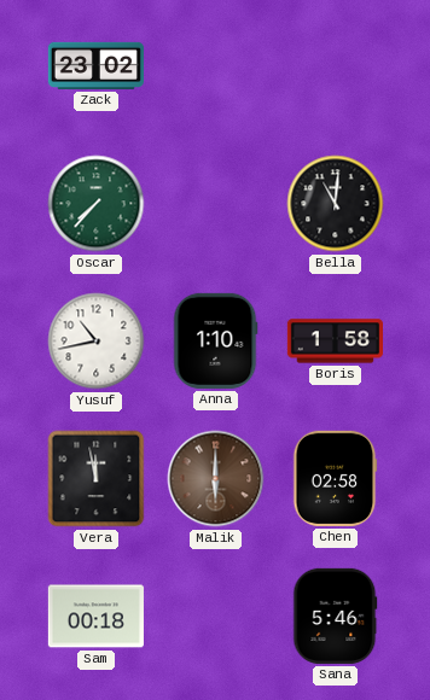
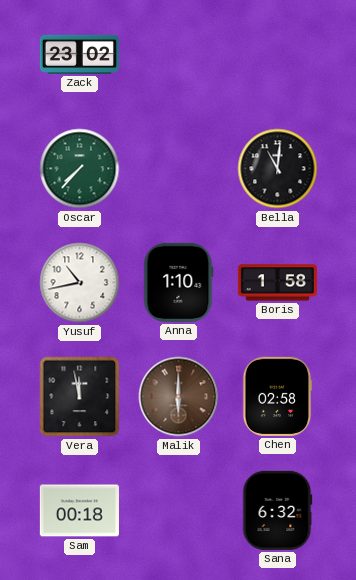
Sana: 5:46 -> 6:32 (278, 510)
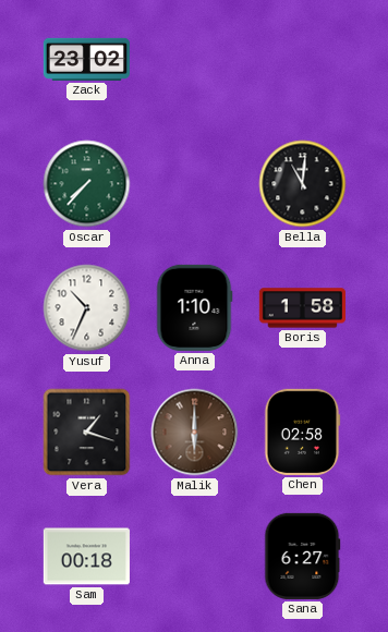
Yusuf: 10:43 -> 10:34 (87, 308)
Vera: 11:58 -> 1:18 (87, 433)
Sana: 6:32 -> 6:27 (303, 556)
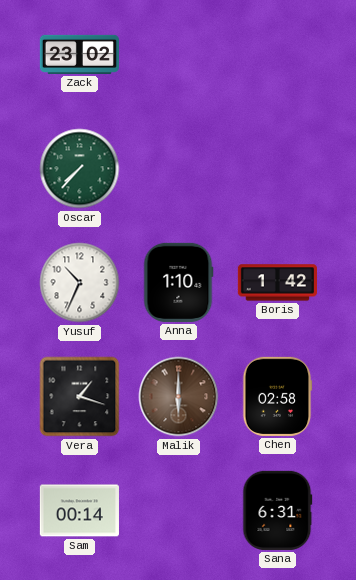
Bella: 11:01 -> none (303, 184)
Boris: 1:58 -> 1:42 (277, 283)
Sam: 00:18 -> 00:14 (79, 511)
Sana: 6:27 -> 6:31 (278, 510)
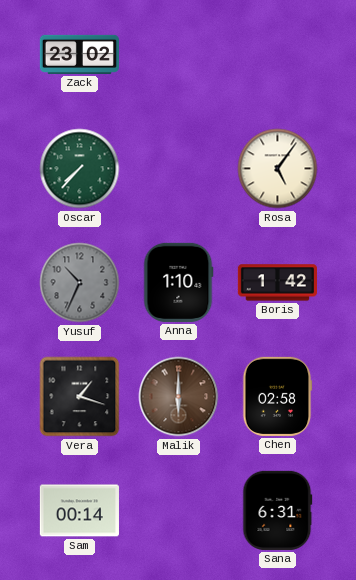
Rosa: none -> 5:06 (278, 169)
Yusuf dial: white -> grey (80, 283)
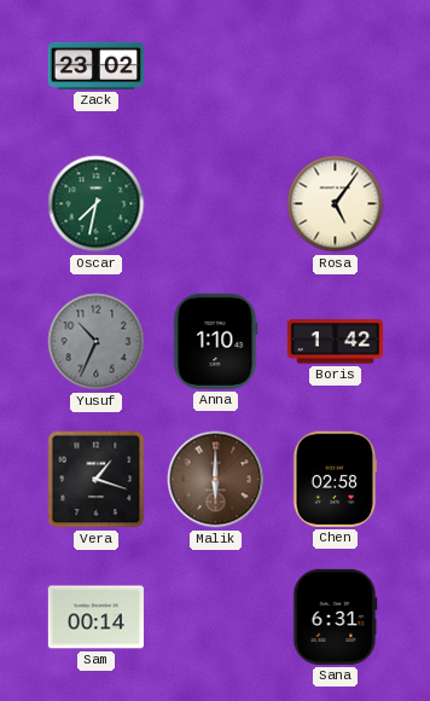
Oscar: 7:37 -> 7:32 (97, 204)
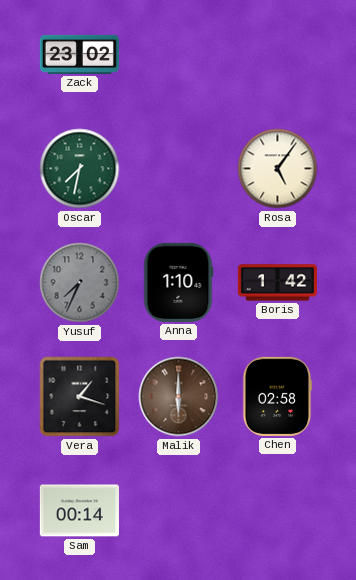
Yusuf: 10:34 -> 7:34 (80, 283)
Sana: 6:31 -> none (336, 616)
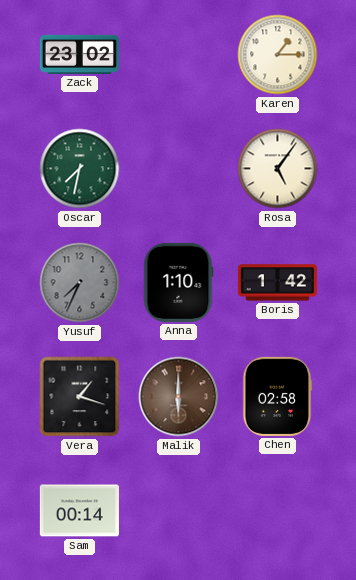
Karen: none -> 1:15 (278, 55)
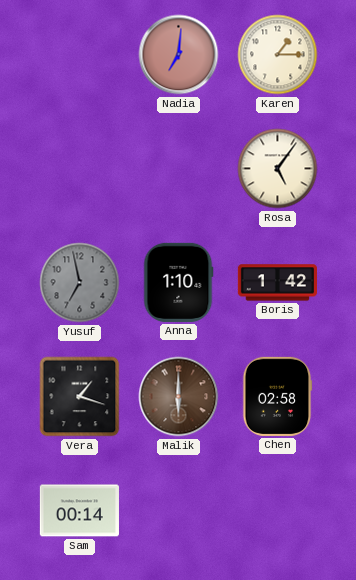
Zack: 23:02 -> none (79, 54)
Nadia: none -> 7:01 (179, 55)
Oscar: 7:32 -> none (80, 169)
Yusuf: 7:34 -> 6:58 (80, 283)
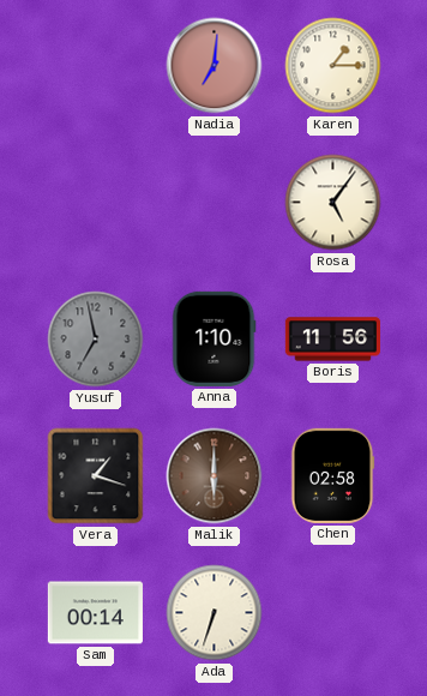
Boris: 1:42 -> 11:56 (332, 340)
Ada: none -> 6:33 (215, 613)
